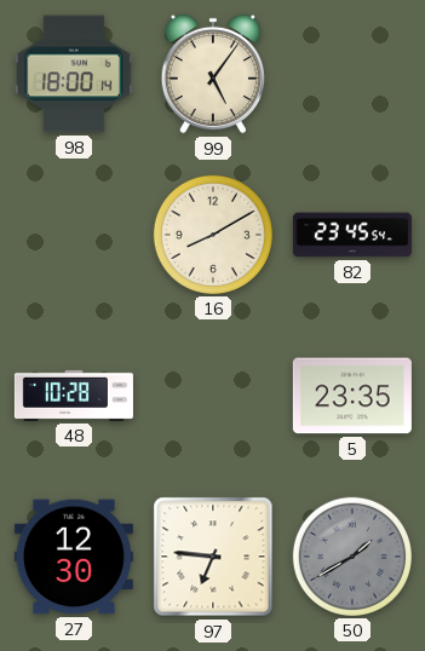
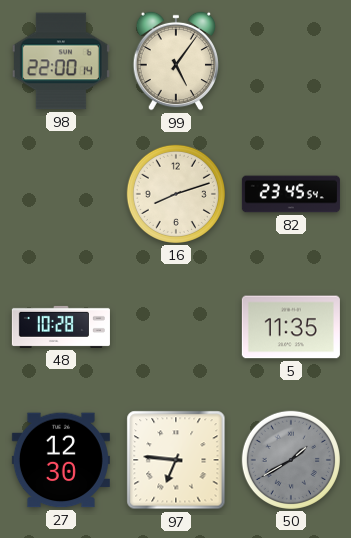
98: 18:00 -> 22:00 (61, 61)
16: 8:10 -> 8:12 (176, 194)
5: 23:35 -> 11:35 (291, 327)
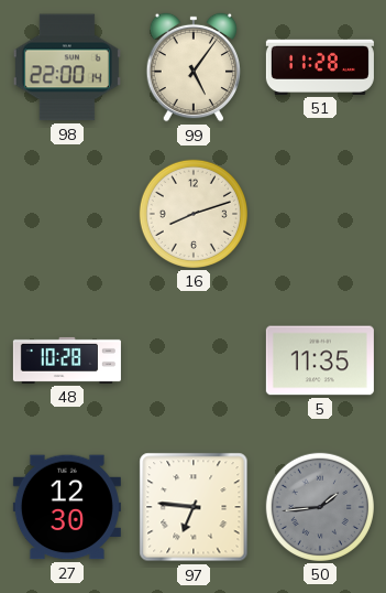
51: none -> 11:28 (320, 67)
82: 23:45 -> none (291, 194)
50: 1:40 -> 1:44 (320, 507)
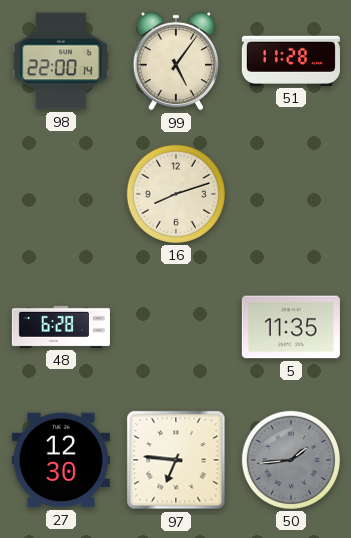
48: 10:28 -> 6:28 (61, 327)
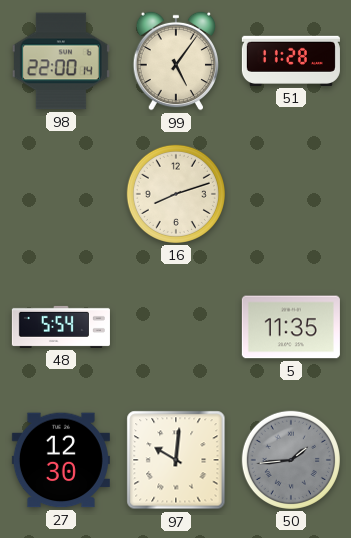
48: 6:28 -> 5:54 (61, 327)
97: 6:46 -> 10:01 (176, 460)
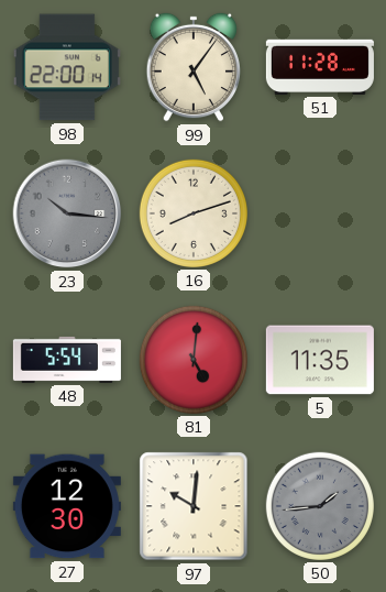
23: none -> 10:16 (67, 213)
81: none -> 5:01 (194, 360)
